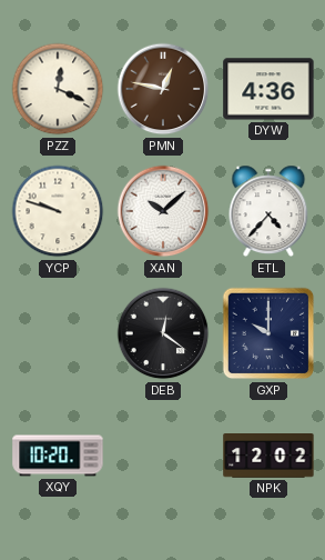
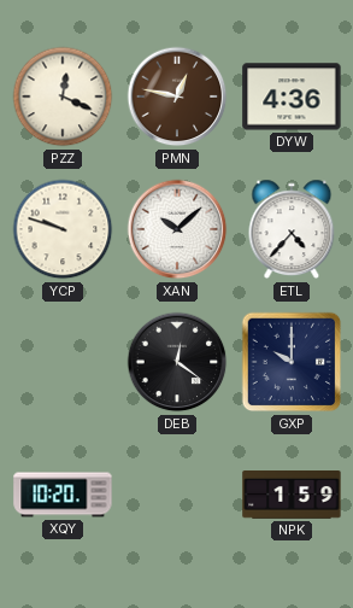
NPK: 12:02 -> 1:59 (292, 496)
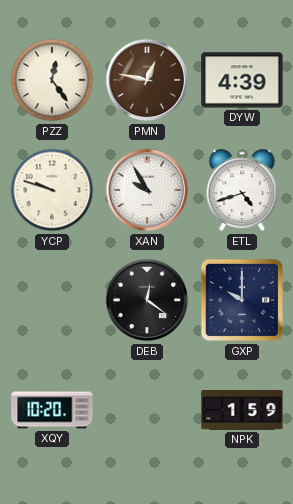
PZZ: 12:19 -> 12:24 (52, 80)
DYW: 4:36 -> 4:39 (242, 80)
XAN: 10:08 -> 9:55 (147, 190)
ETL: 4:37 -> 4:42 (242, 190)
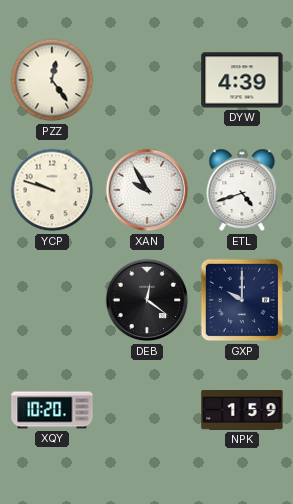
PMN: 12:47 -> none (147, 80)
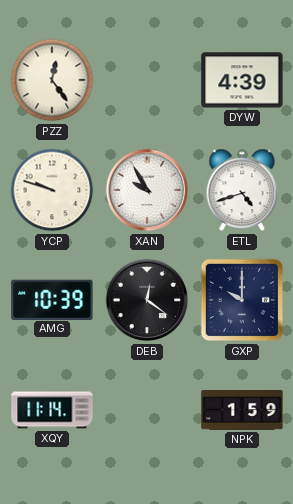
AMG: none -> 10:39 (52, 299)
XQY: 10:20 -> 11:14 (52, 410)
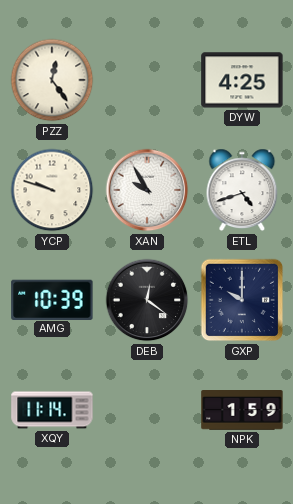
DYW: 4:39 -> 4:25 (242, 80)
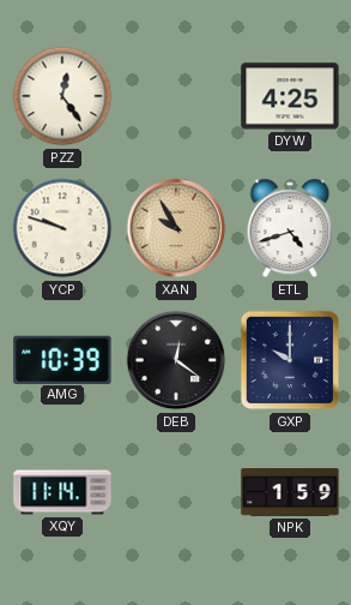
XAN dial: white -> champagne (176, 228)
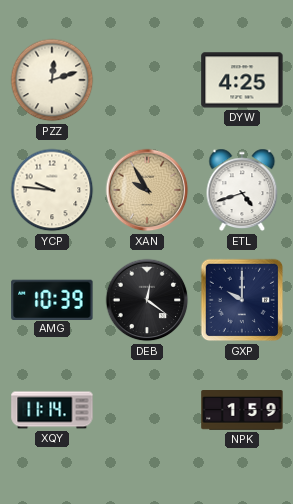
PZZ: 12:24 -> 12:12 (52, 80)
YCP: 9:48 -> 9:46 (52, 190)
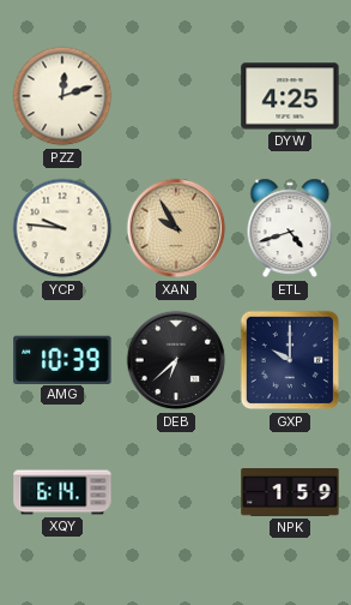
DEB: 12:21 -> 6:38 (176, 360)
XQY: 11:14 -> 6:14 (62, 492)
